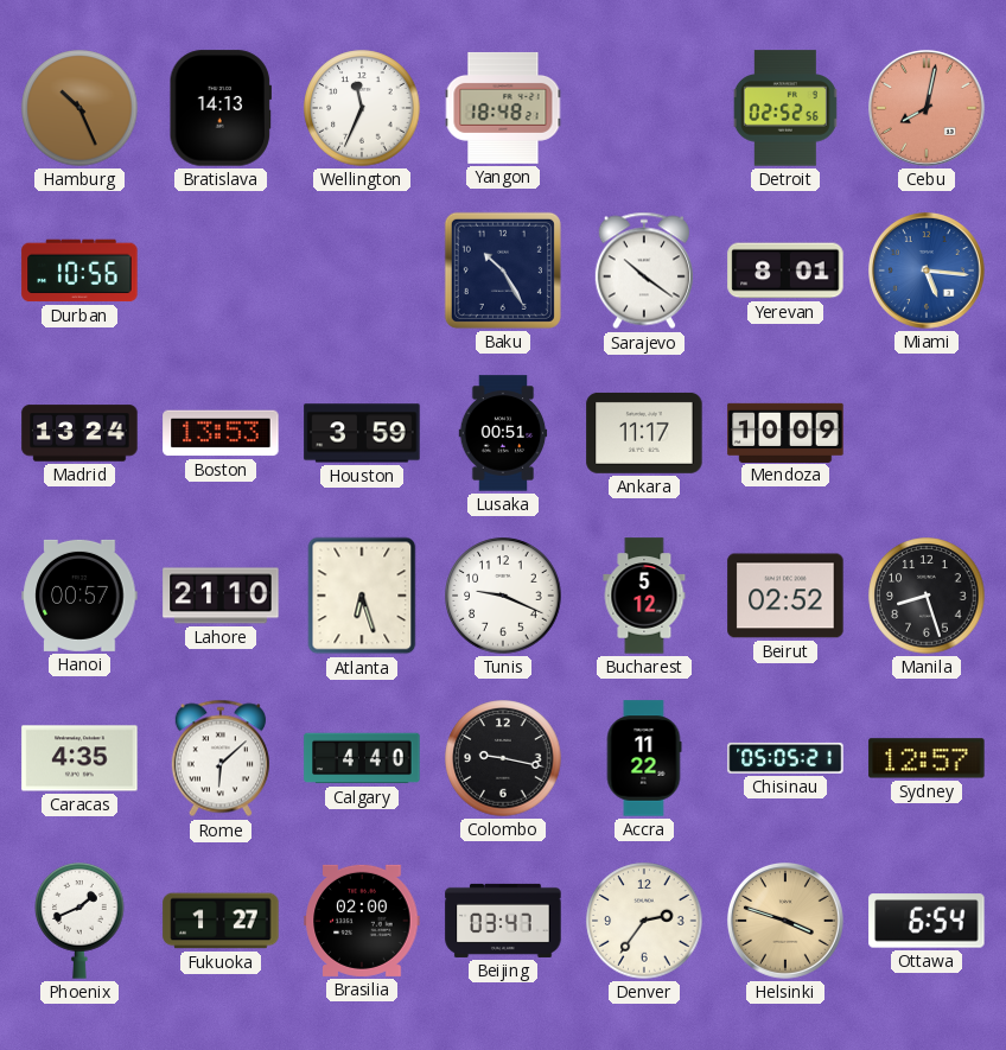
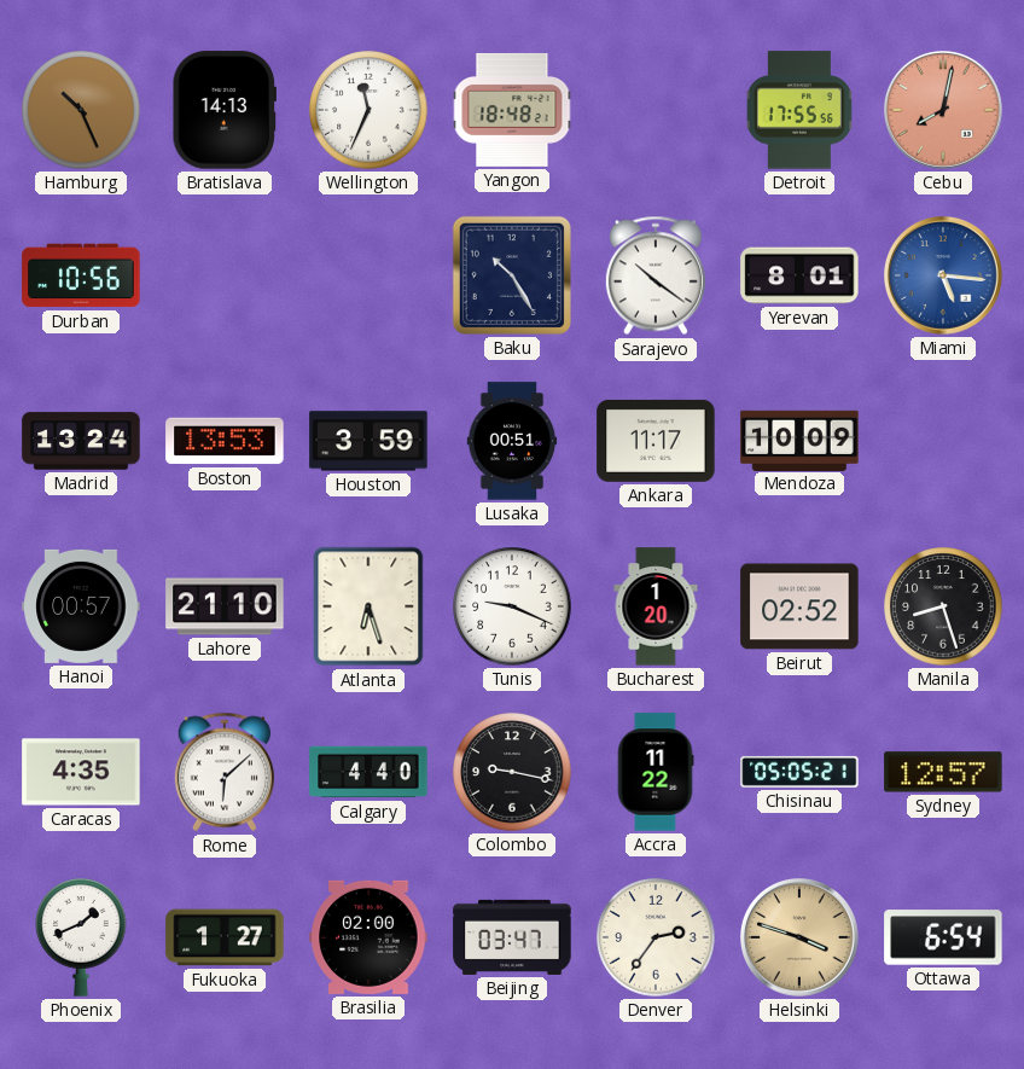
Detroit: 02:52 -> 17:55 (799, 110)
Bucharest: 5:12 -> 1:20 (656, 606)
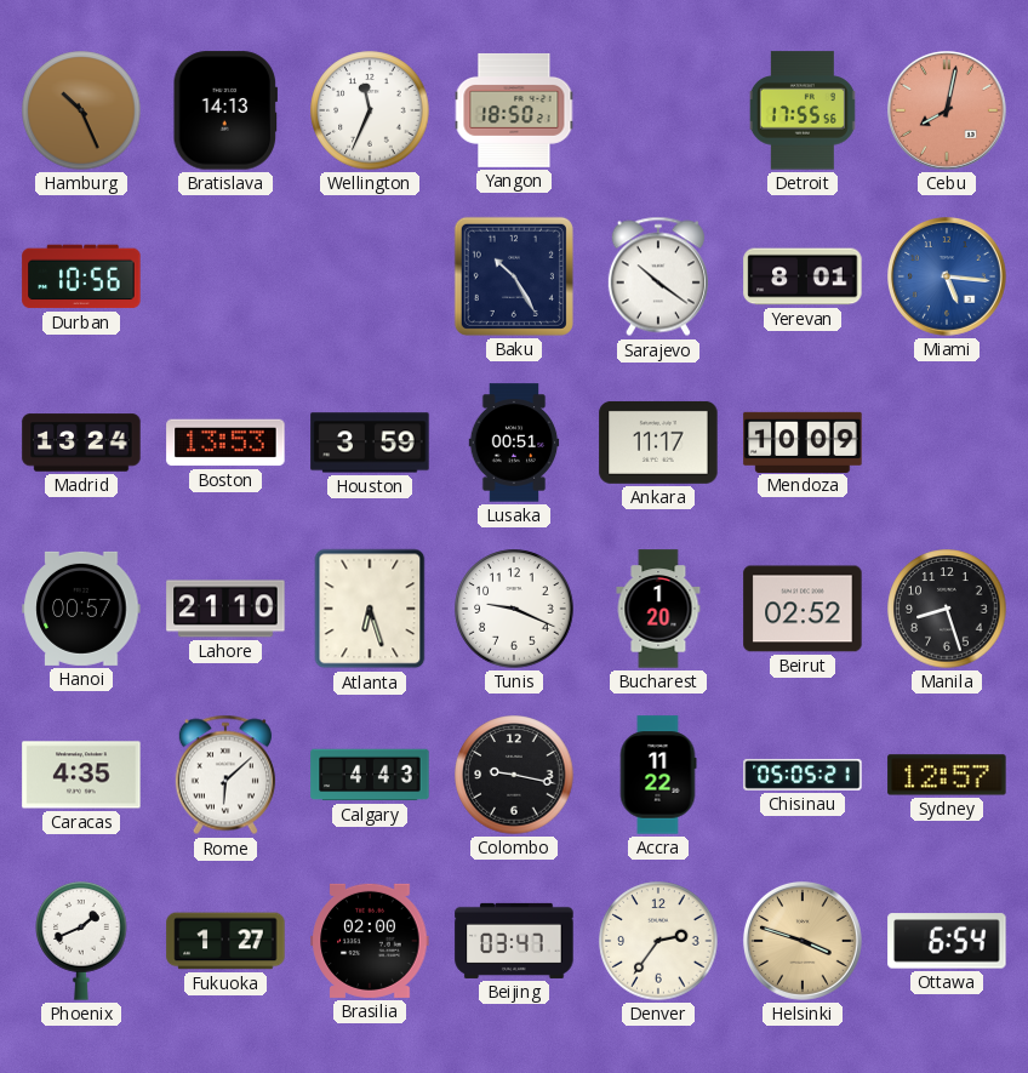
Yangon: 18:48 -> 18:50 (514, 110)
Calgary: 4:40 -> 4:43 (370, 775)
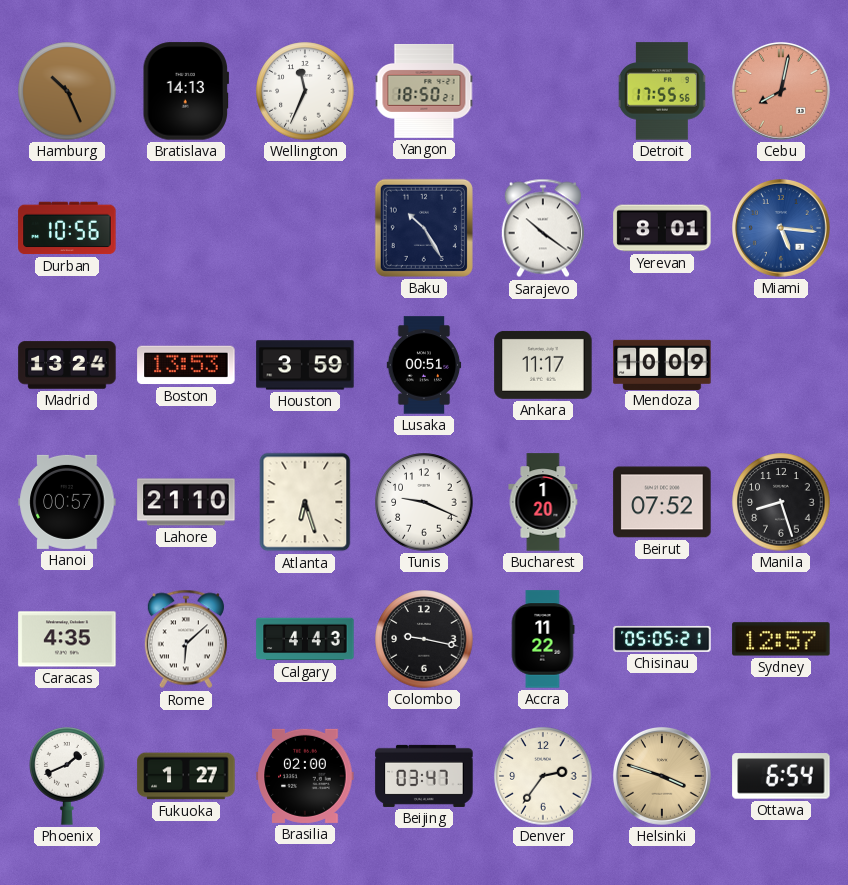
Beirut: 02:52 -> 07:52 (662, 502)
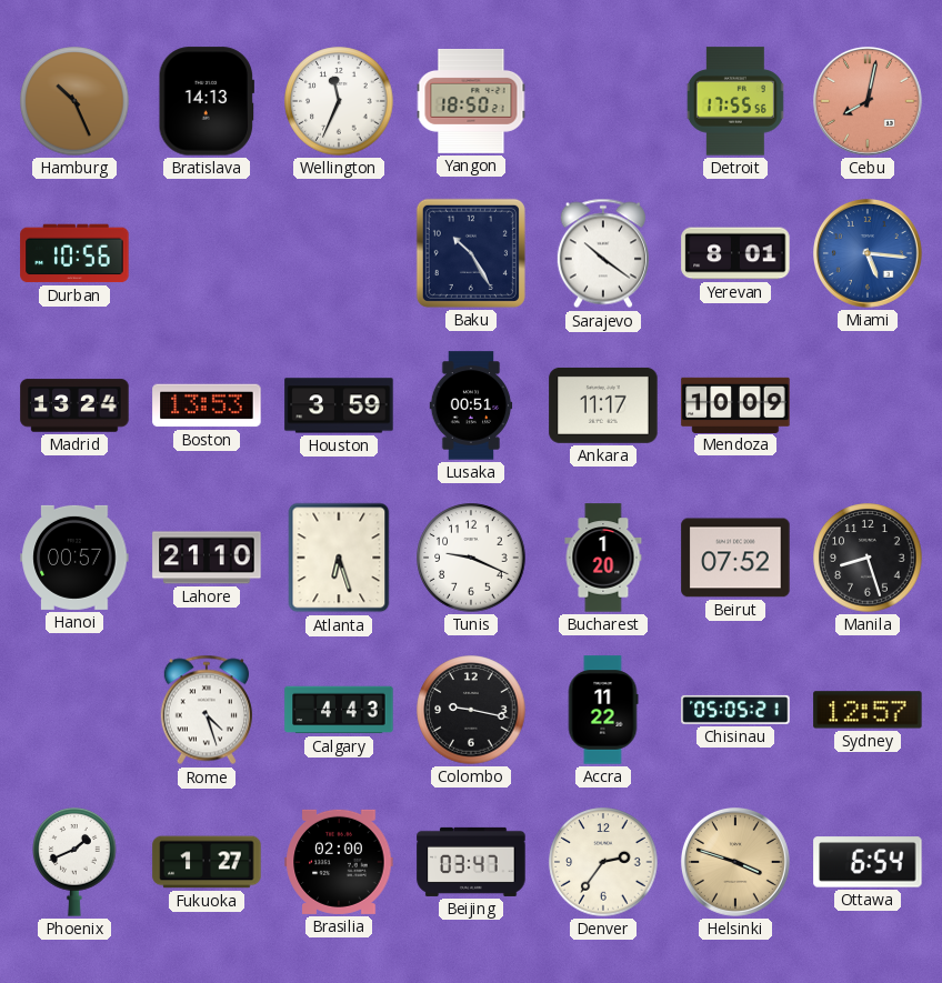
Caracas: 4:35 -> none (67, 639)
Rome: 6:08 -> 4:27 (207, 710)
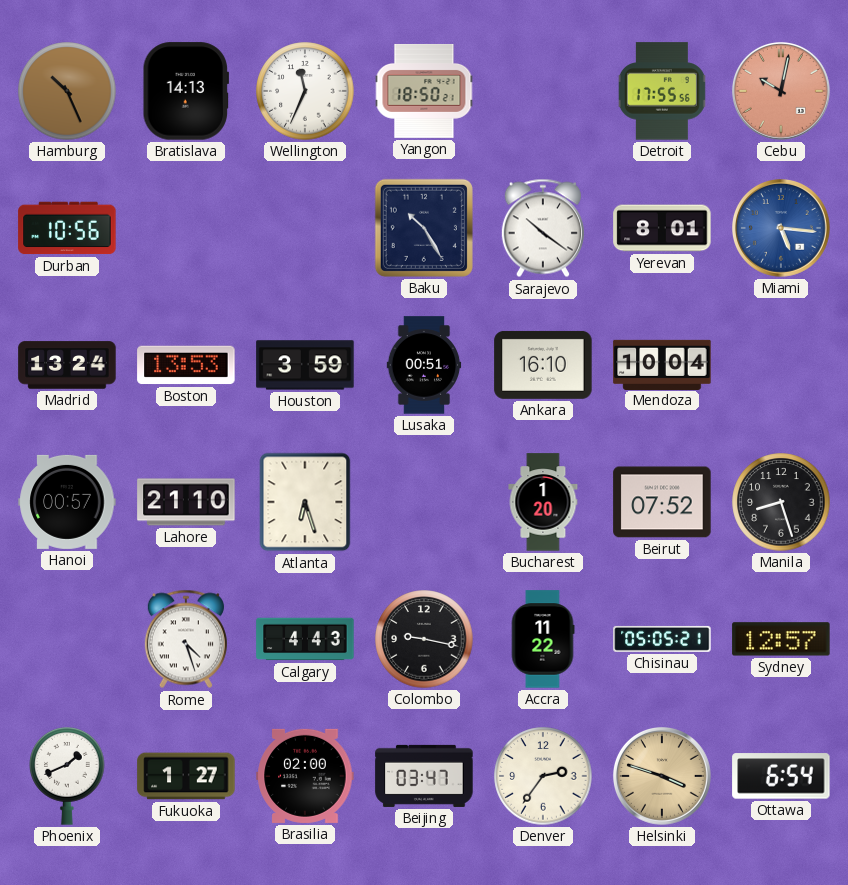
Cebu: 8:02 -> 10:02 (782, 92)
Ankara: 11:17 -> 16:10 (543, 365)
Mendoza: 10:09 -> 10:04 (662, 364)
Tunis: 9:19 -> none (471, 558)
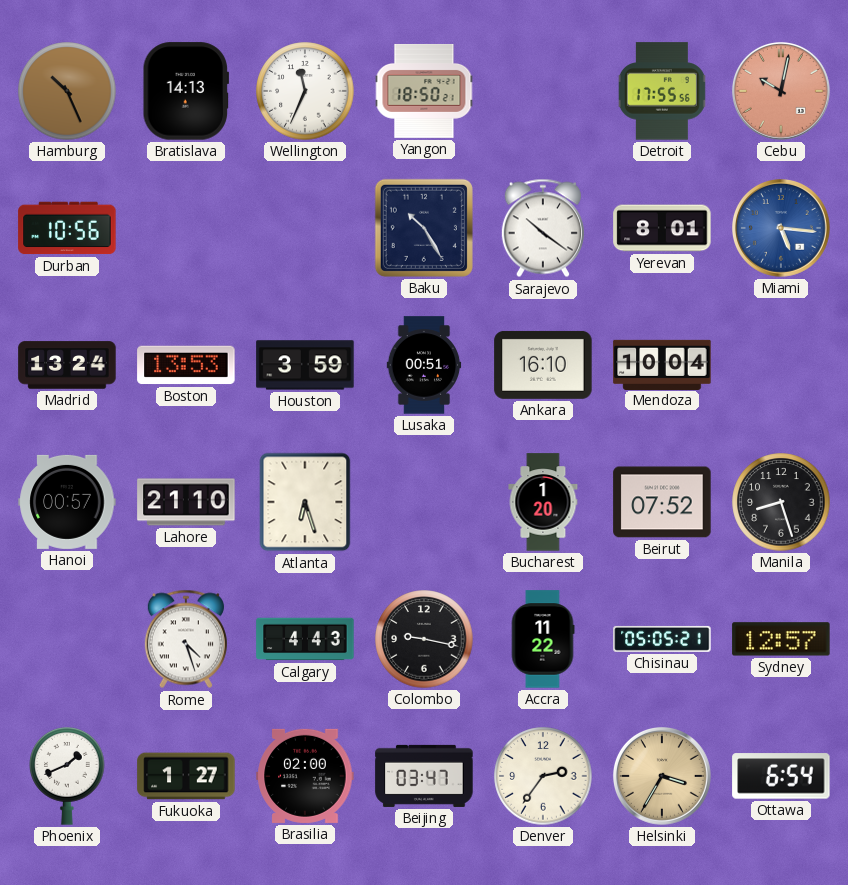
Helsinki: 3:48 -> 3:35 (663, 777)
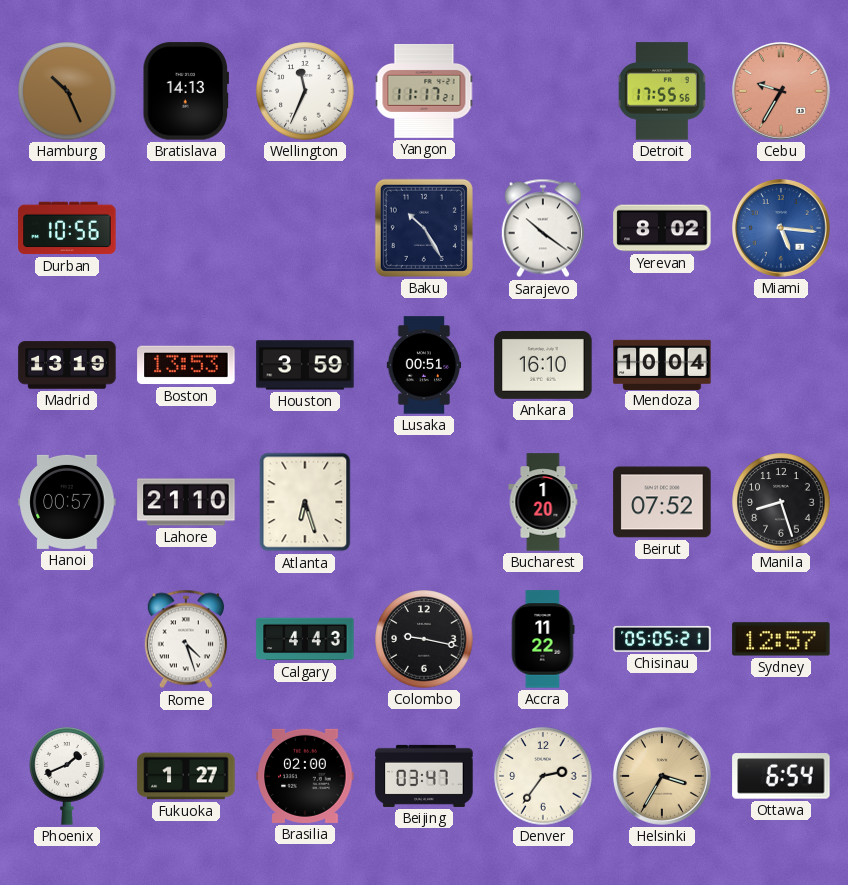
Yangon: 18:50 -> 11:17 (424, 91)
Cebu: 10:02 -> 9:35 (782, 92)
Yerevan: 8:01 -> 8:02 (662, 228)
Madrid: 13:24 -> 13:19 (67, 365)
